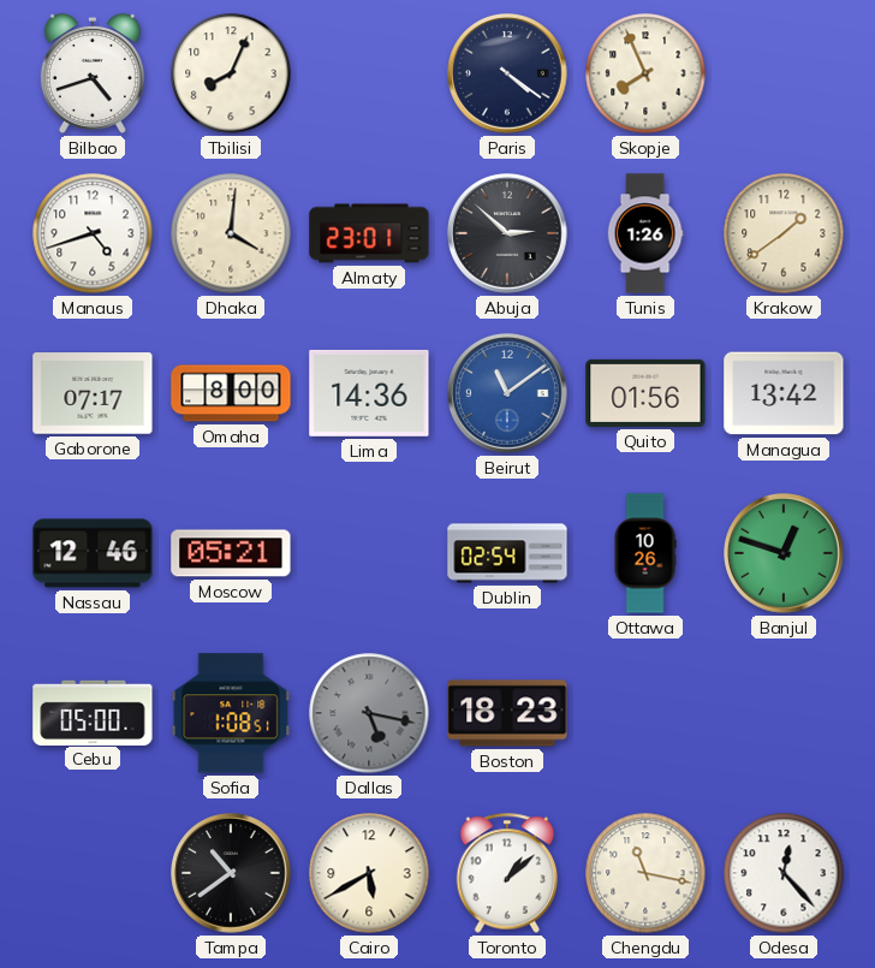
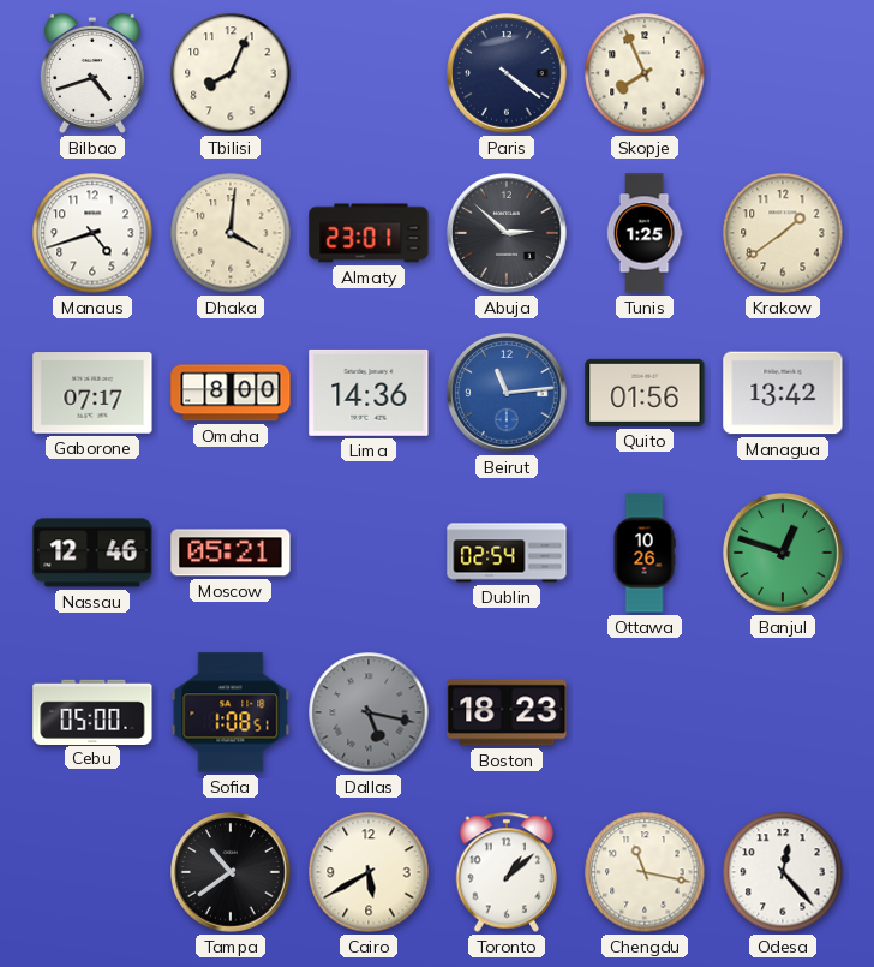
Tunis: 1:26 -> 1:25 (645, 233)
Beirut: 11:09 -> 11:14 (507, 393)
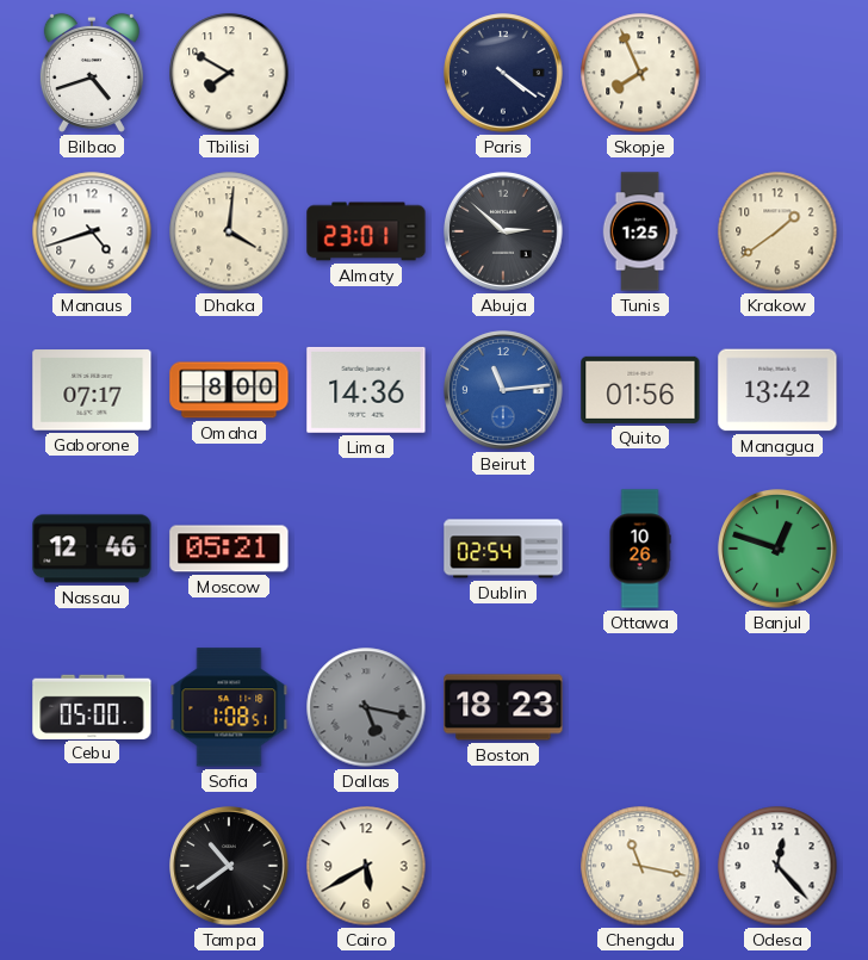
Tbilisi: 8:04 -> 7:50 (229, 73)
Toronto: 1:08 -> none (507, 872)
